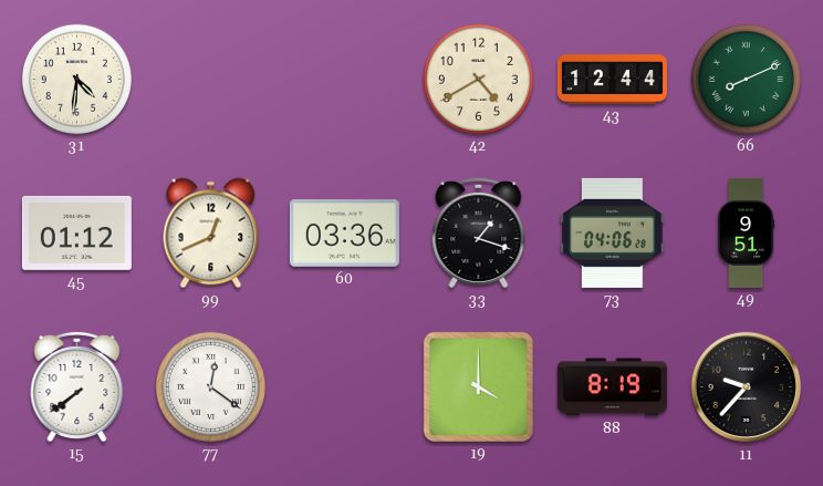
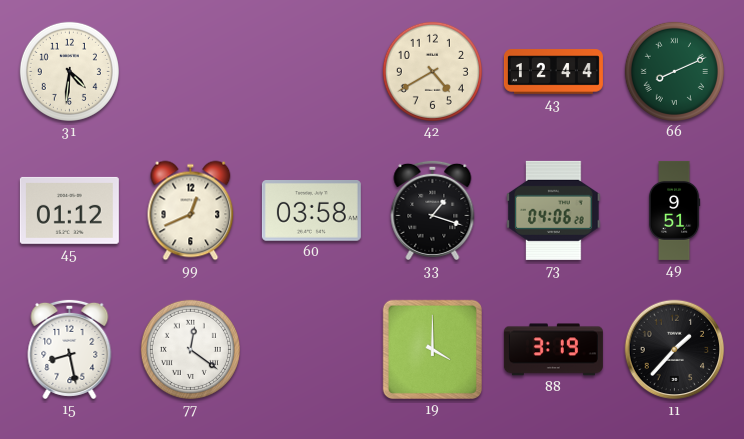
60: 03:36 -> 03:58 (311, 211)
15: 7:39 -> 8:28 (70, 349)
88: 8:19 -> 3:19 (553, 350)
11: 9:37 -> 1:37 (675, 350)
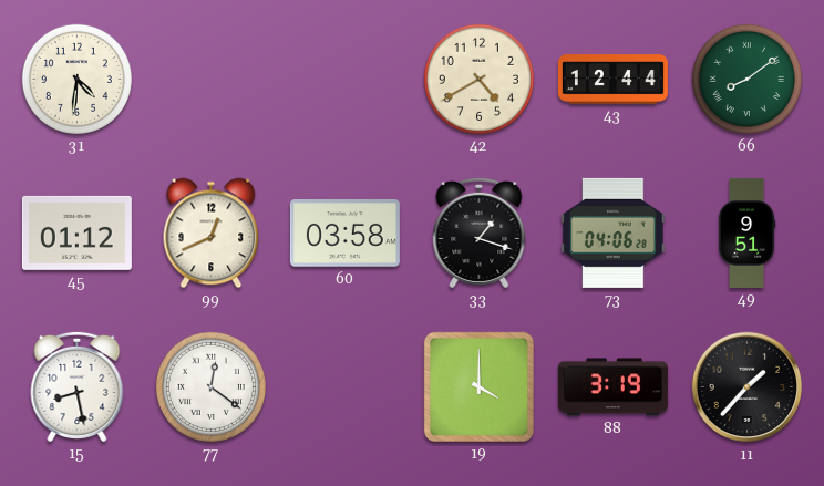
66: 8:11 -> 8:09 (746, 79)
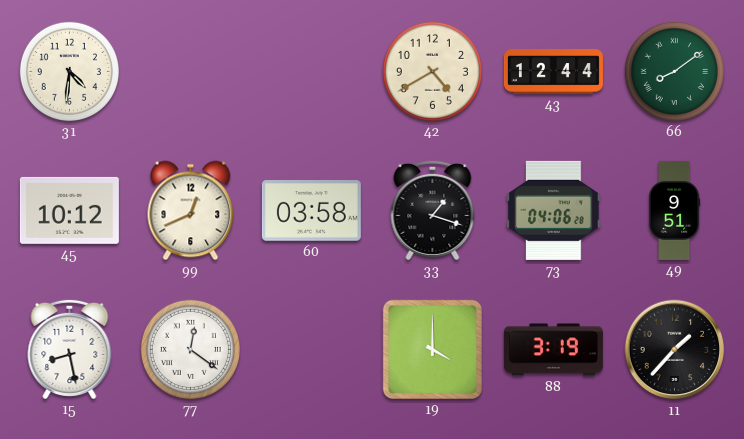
45: 01:12 -> 10:12 (69, 210)
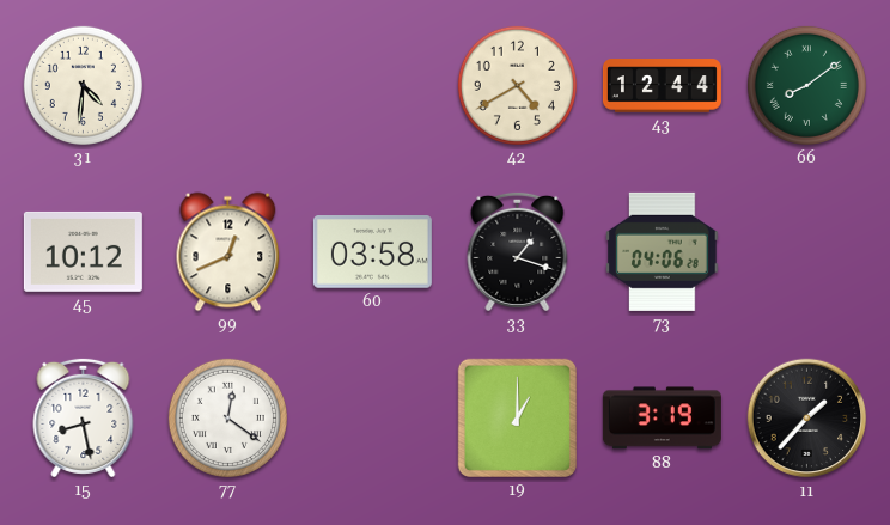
49: 9:51 -> none (674, 210)
19: 4:00 -> 1:00 (517, 417)
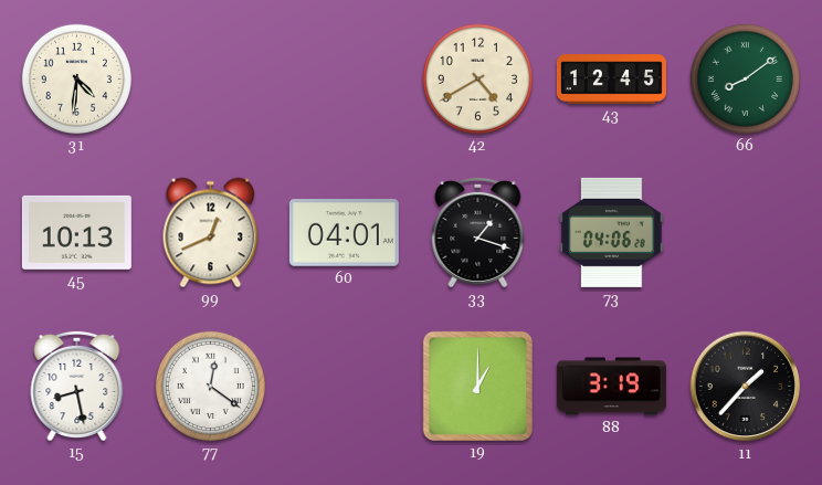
43: 12:44 -> 12:45 (611, 80)
45: 10:12 -> 10:13 (76, 232)
60: 03:58 -> 04:01 (344, 233)
